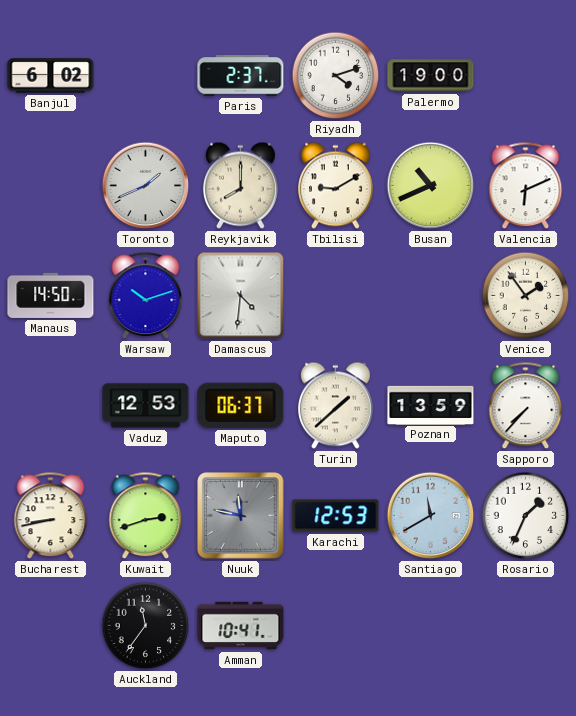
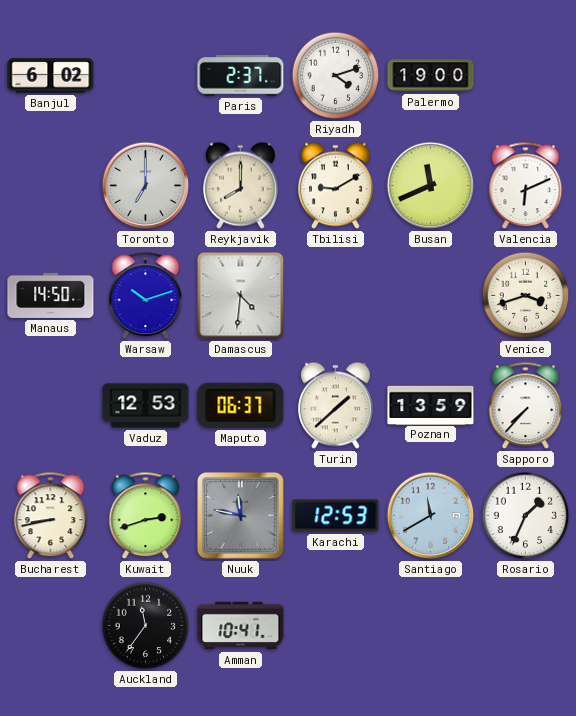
Toronto: 1:41 -> 7:00 (146, 186)
Busan: 10:41 -> 11:41 (431, 186)
Venice: 1:54 -> 3:42 (526, 296)
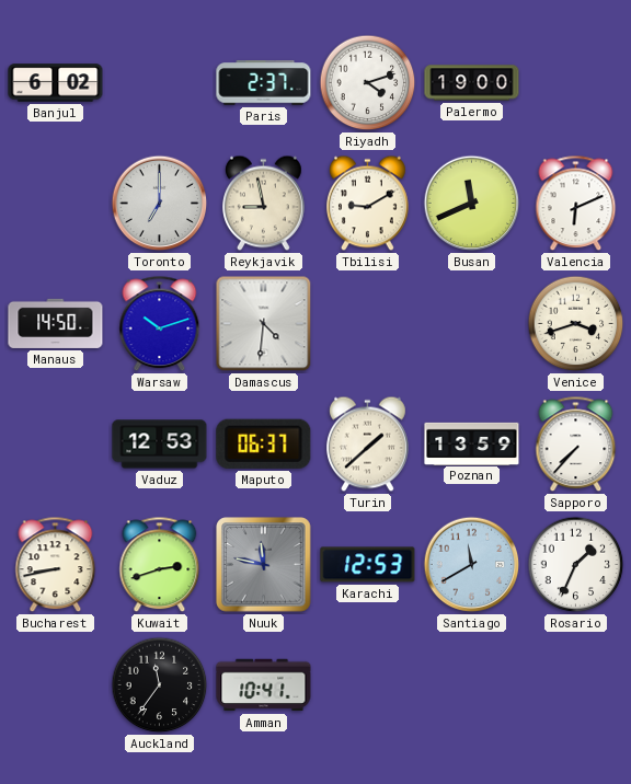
Reykjavik: 8:00 -> 8:58 (264, 204)
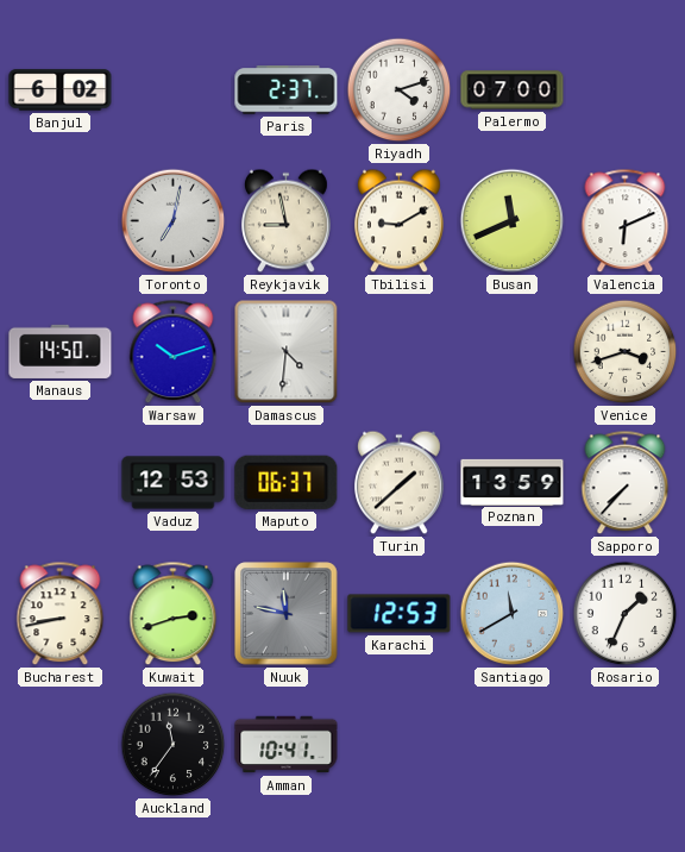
Palermo: 19:00 -> 07:00 (513, 90)
Toronto: 7:00 -> 7:02 (174, 221)
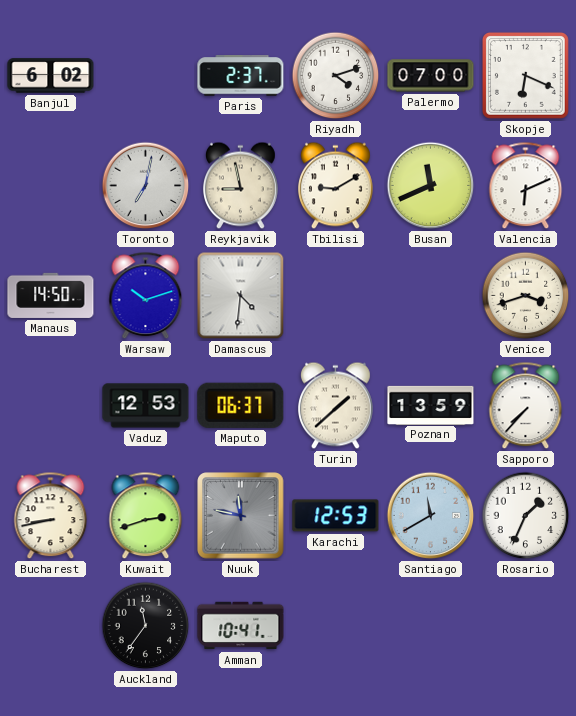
Skopje: none -> 6:19 (525, 75)
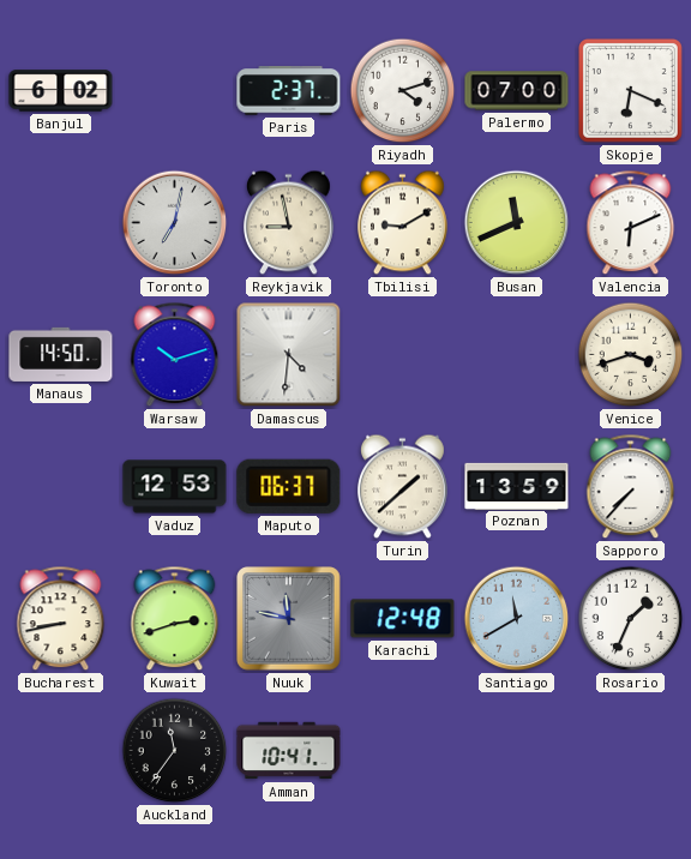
Karachi: 12:53 -> 12:48 (403, 619)
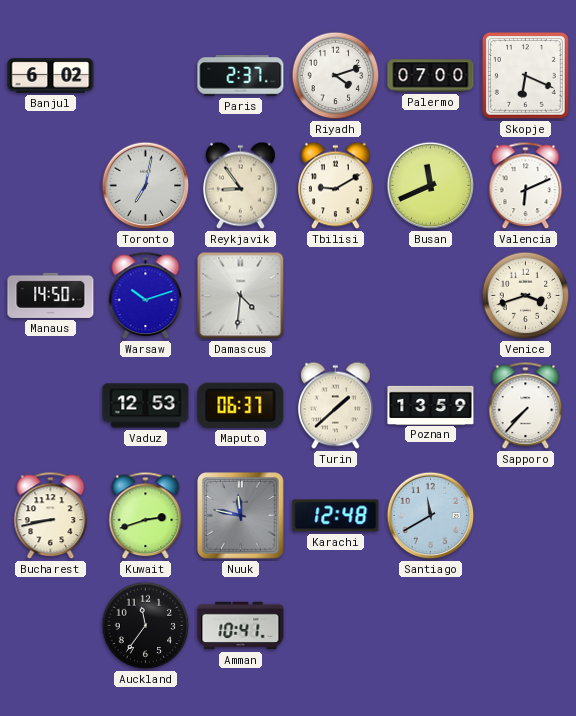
Reykjavik: 8:58 -> 8:54 (241, 186)
Rosario: 1:34 -> none (631, 619)
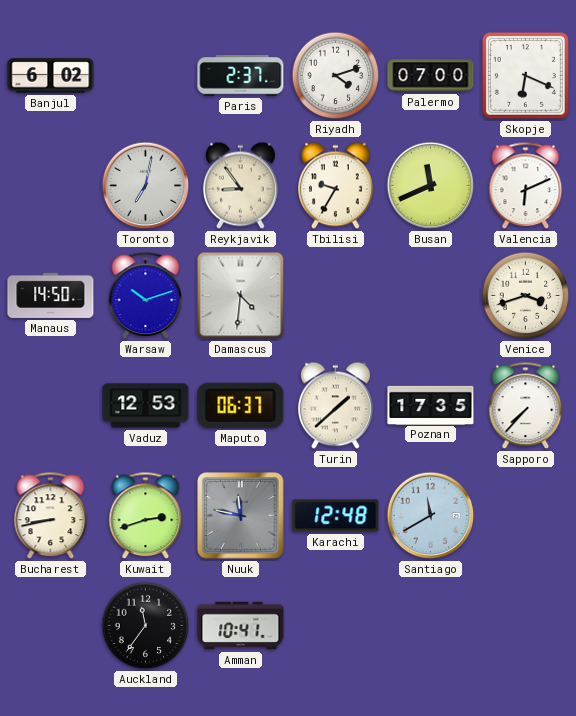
Tbilisi: 9:10 -> 9:35 (336, 186)
Poznan: 13:59 -> 17:35 (431, 405)
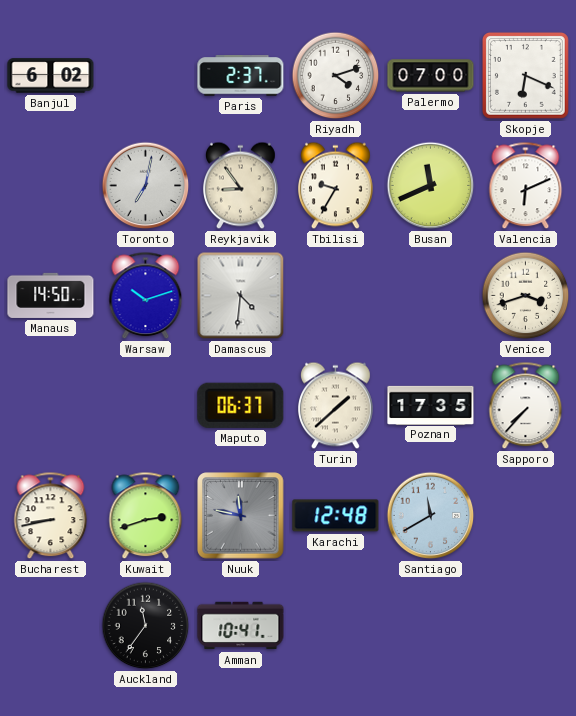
Vaduz: 12:53 -> none (146, 406)
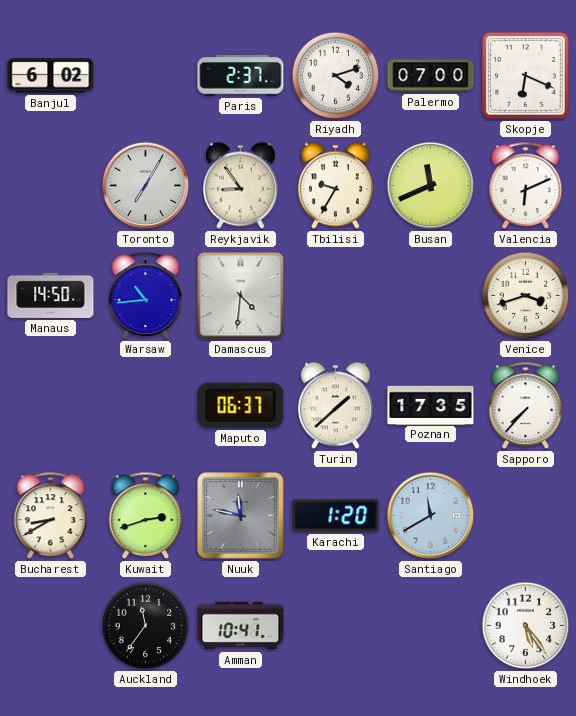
Toronto: 7:02 -> 7:05 (146, 186)
Warsaw: 10:12 -> 10:44 (146, 296)
Bucharest: 8:43 -> 8:40 (51, 516)
Karachi: 12:48 -> 1:20 (336, 516)
Windhoek: none -> 5:24 (526, 626)
